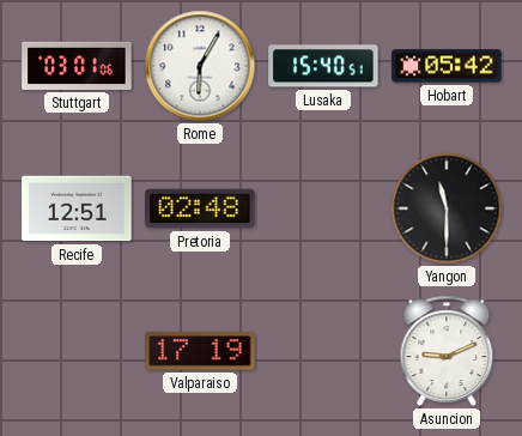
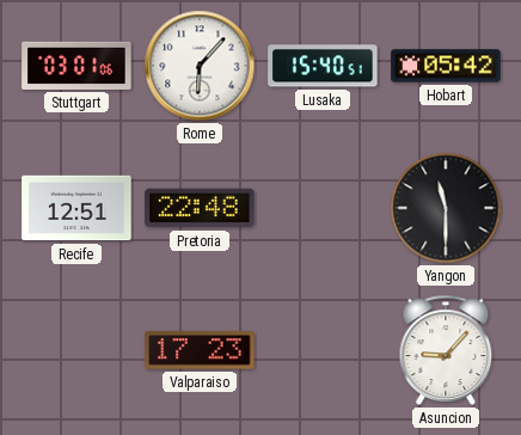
Rome: 6:05 -> 6:07 (200, 66)
Pretoria: 02:48 -> 22:48 (200, 208)
Valparaiso: 17:19 -> 17:23 (200, 350)
Asuncion: 9:11 -> 9:07 (446, 350)
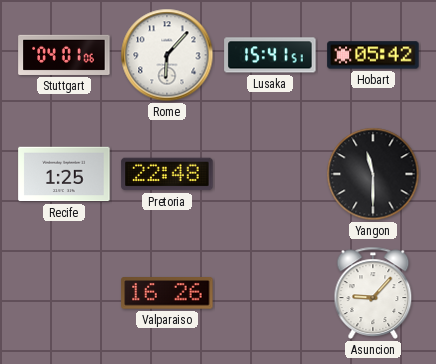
Stuttgart: 03:01 -> 04:01 (64, 55)
Lusaka: 15:40 -> 15:41 (270, 55)
Recife: 12:51 -> 1:25 (64, 174)
Valparaiso: 17:23 -> 16:26 (167, 293)
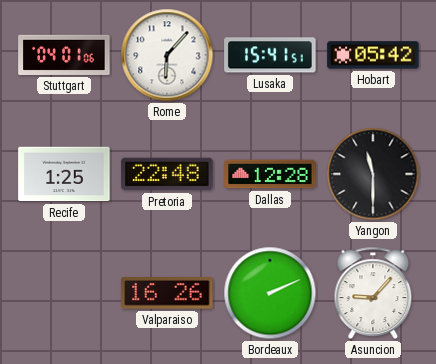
Dallas: none -> 12:28 (270, 174)
Bordeaux: none -> 2:11 (270, 293)
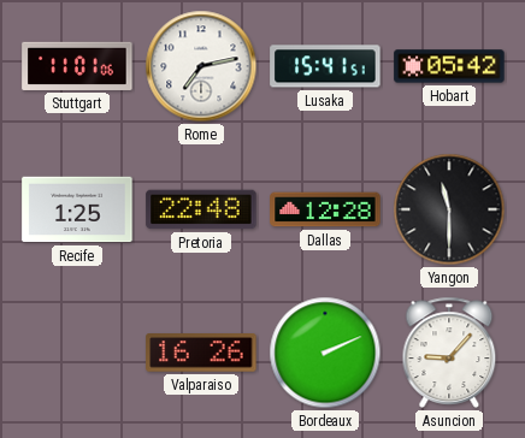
Stuttgart: 04:01 -> 11:01 (77, 66)
Rome: 6:07 -> 7:13 (201, 66)
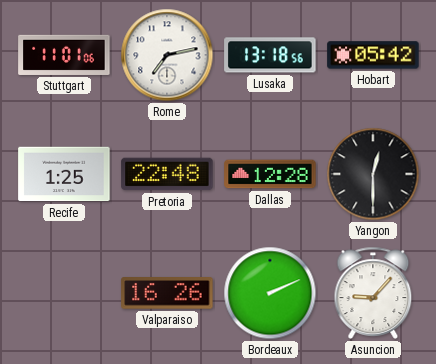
Lusaka: 15:41 -> 13:18 (270, 55)
Yangon: 11:30 -> 12:30 (373, 174)
